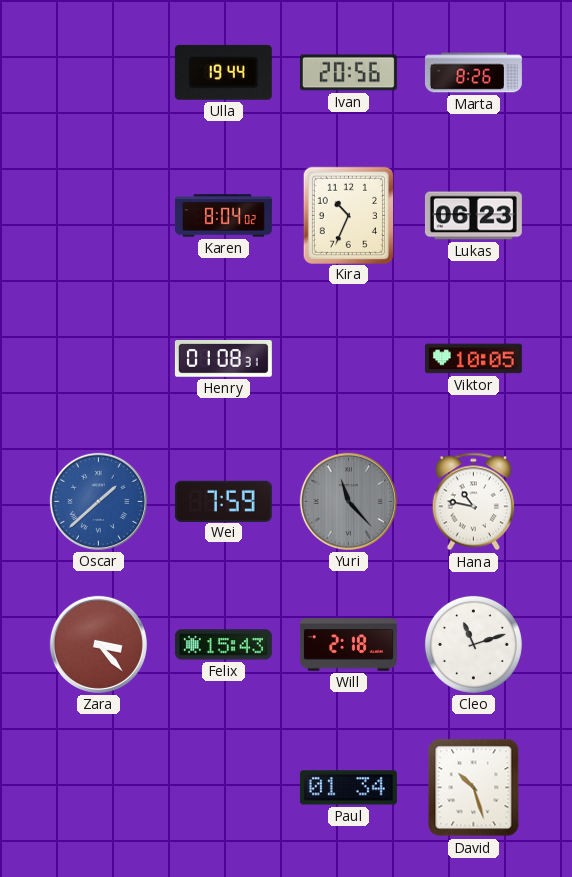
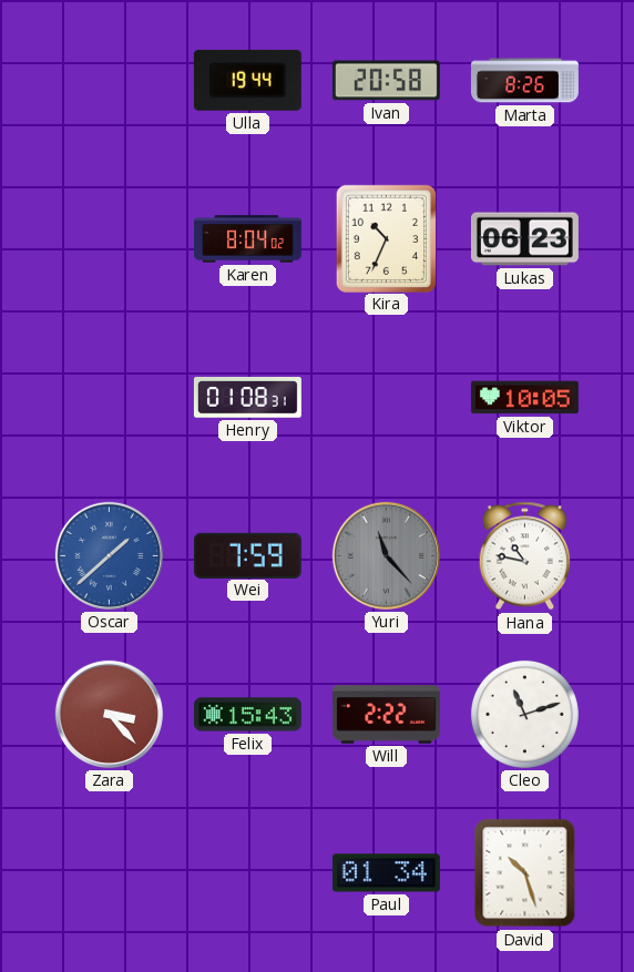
Ivan: 20:56 -> 20:58 (386, 81)
Will: 2:18 -> 2:22 (386, 715)
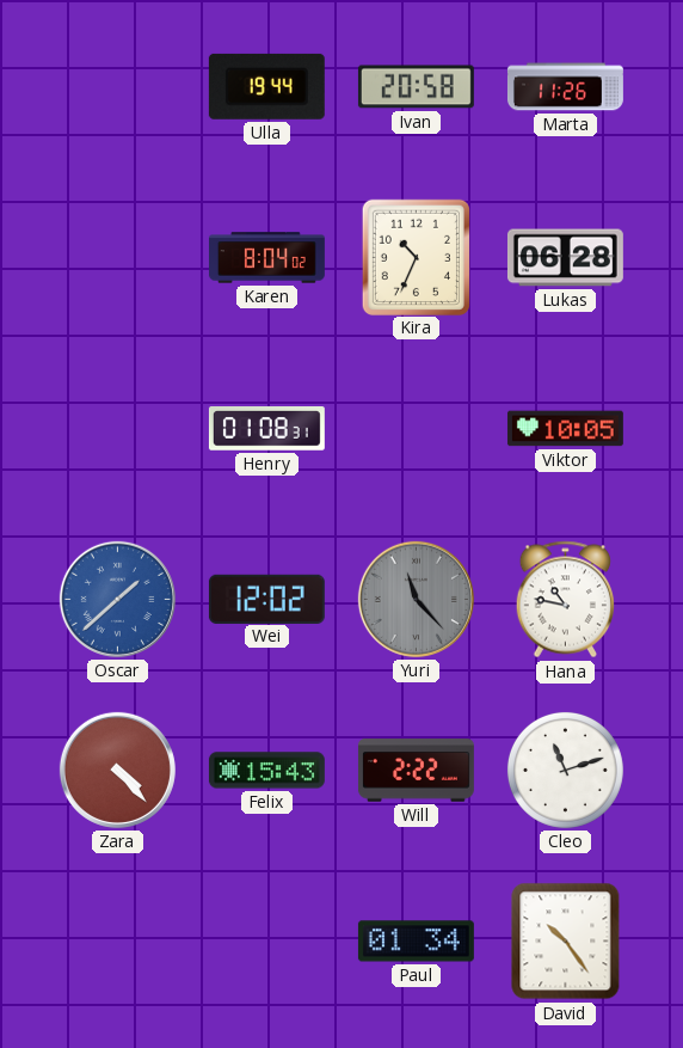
Marta: 8:26 -> 11:26 (565, 87)
Lukas: 06:23 -> 06:28 (565, 258)
Wei: 7:59 -> 12:02 (266, 599)
Zara: 3:23 -> 4:23 (117, 770)
David: 10:27 -> 10:24 (566, 942)
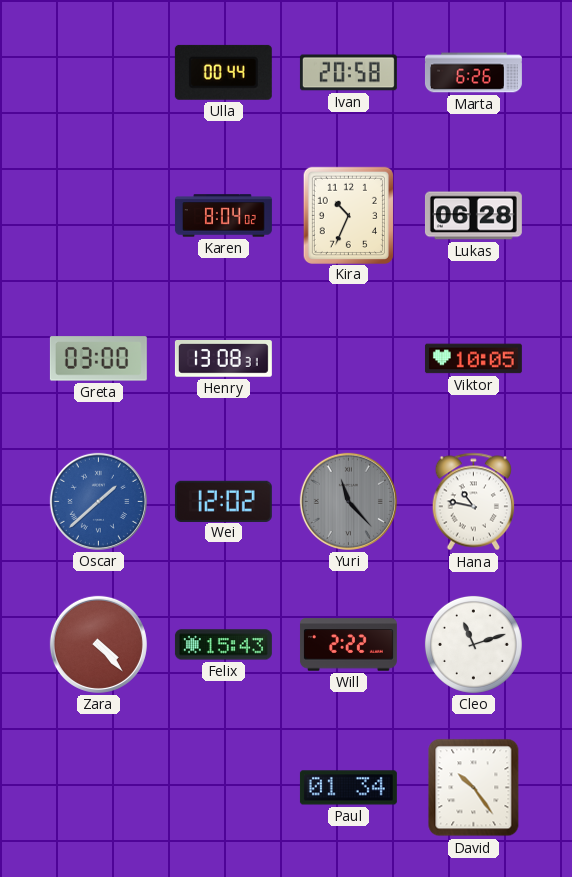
Ulla: 19:44 -> 00:44 (223, 72)
Marta: 11:26 -> 6:26 (473, 73)
Greta: none -> 03:00 (98, 359)
Henry: 01:08 -> 13:08 (223, 359)
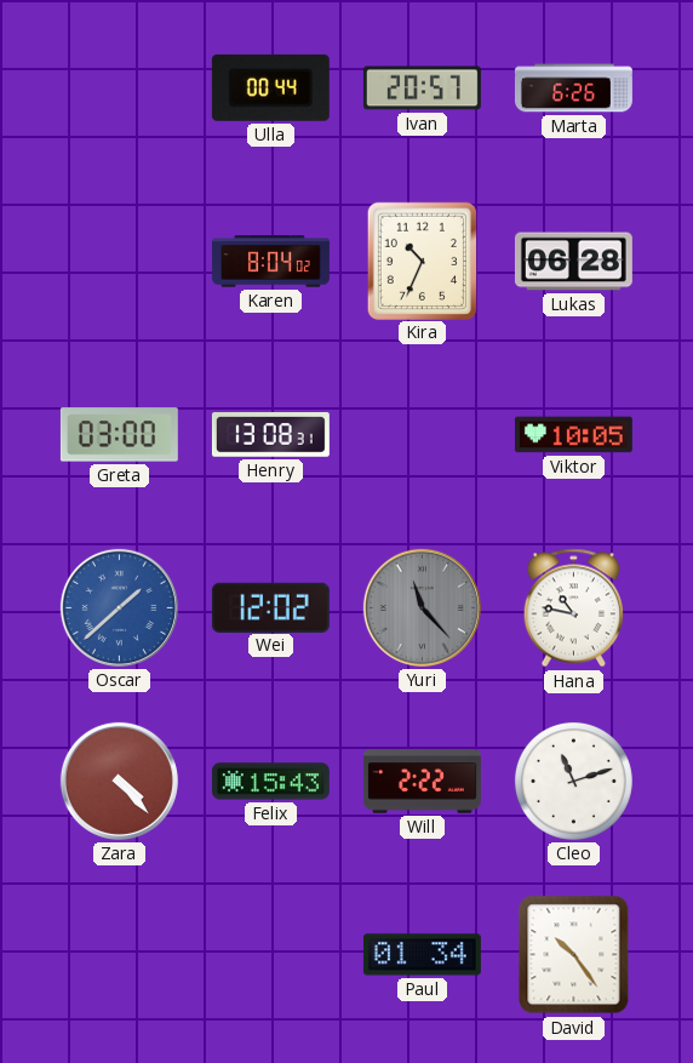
Ivan: 20:58 -> 20:57 (422, 88)
